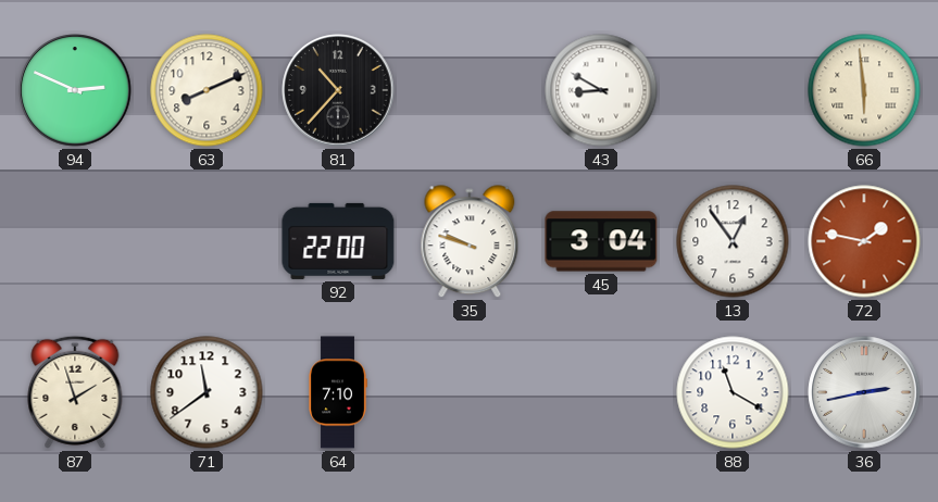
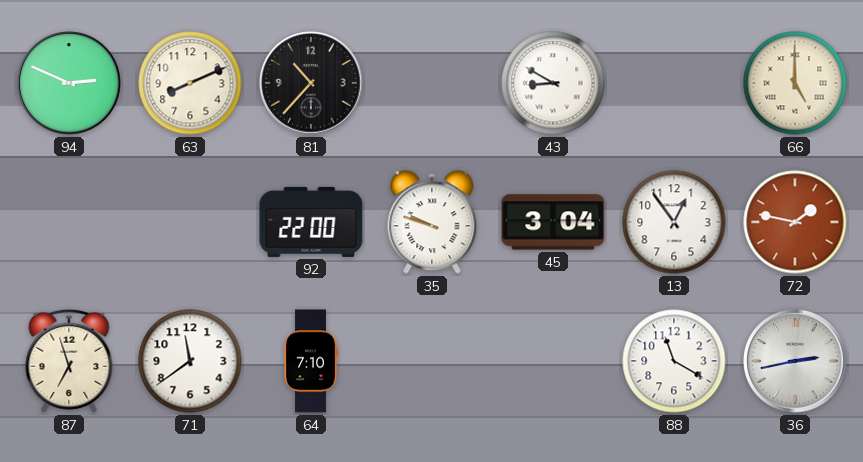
66: 5:59 -> 5:00 (795, 83)
87: 1:57 -> 6:57 (69, 361)
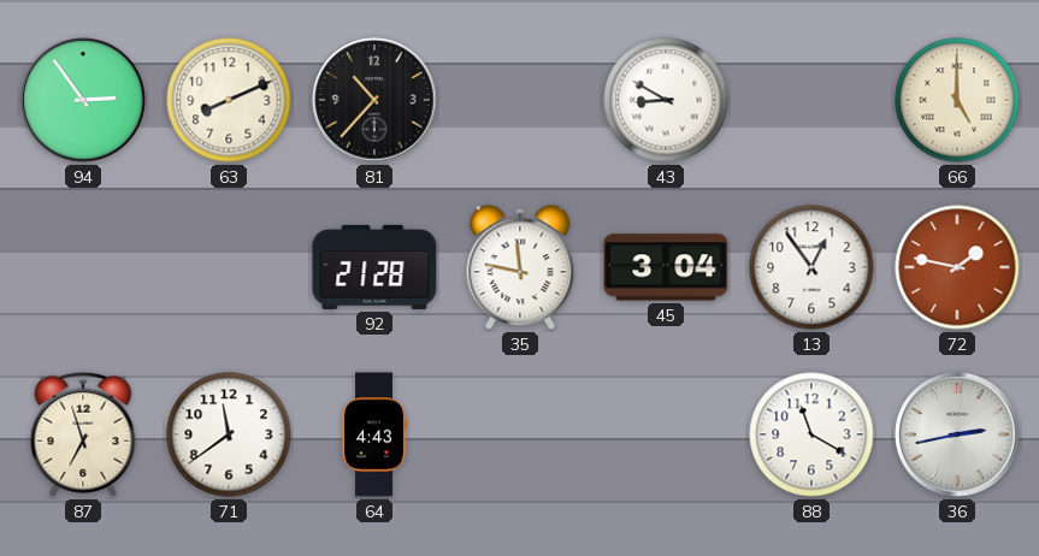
94: 2:49 -> 2:54 (83, 100)
92: 22:00 -> 21:28 (374, 267)
35: 9:48 -> 11:47 (520, 268)
64: 7:10 -> 4:43 (374, 434)
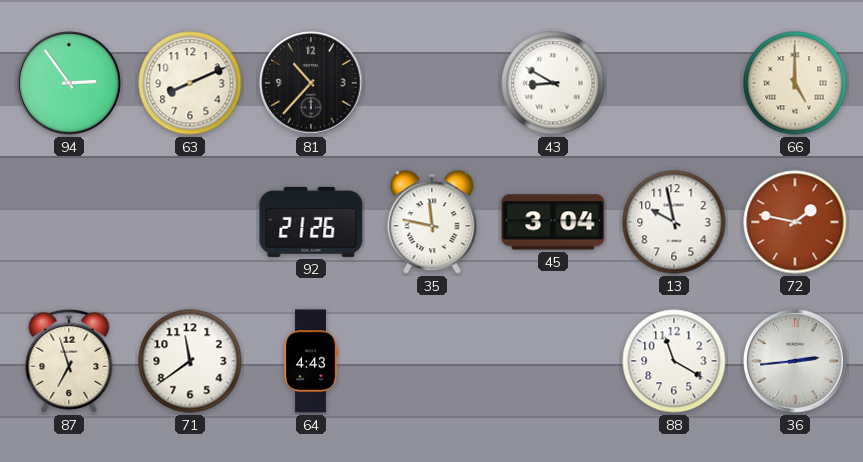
92: 21:28 -> 21:26 (311, 222)
13: 12:54 -> 9:58 (674, 222)
36: 2:43 -> 2:44 (795, 361)
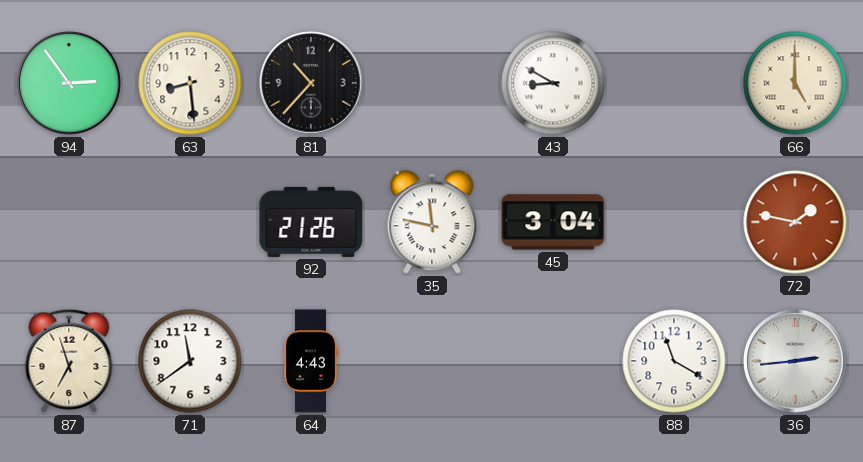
63: 8:11 -> 8:29 (190, 83)
13: 9:58 -> none (674, 222)
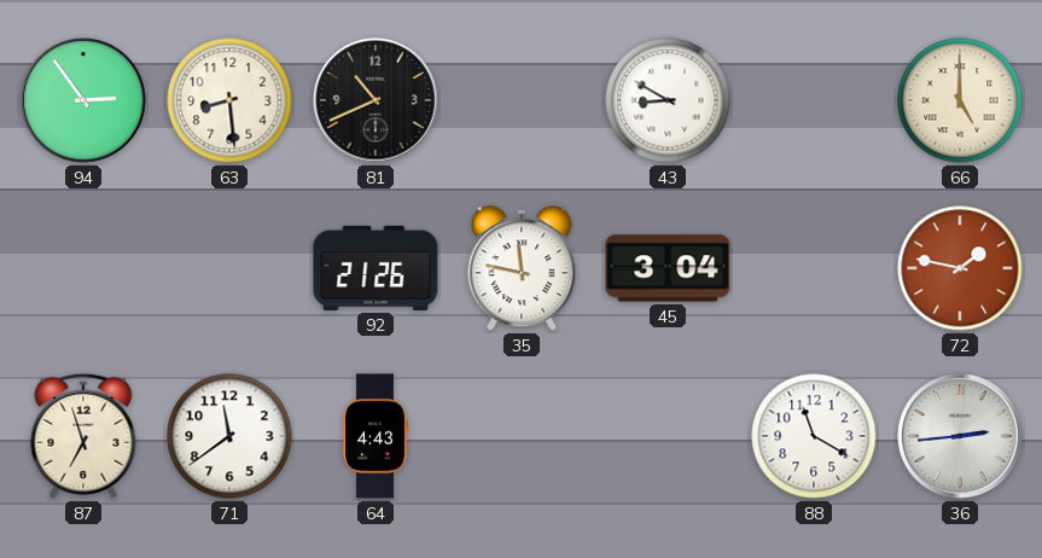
81: 10:37 -> 10:41 (376, 100)
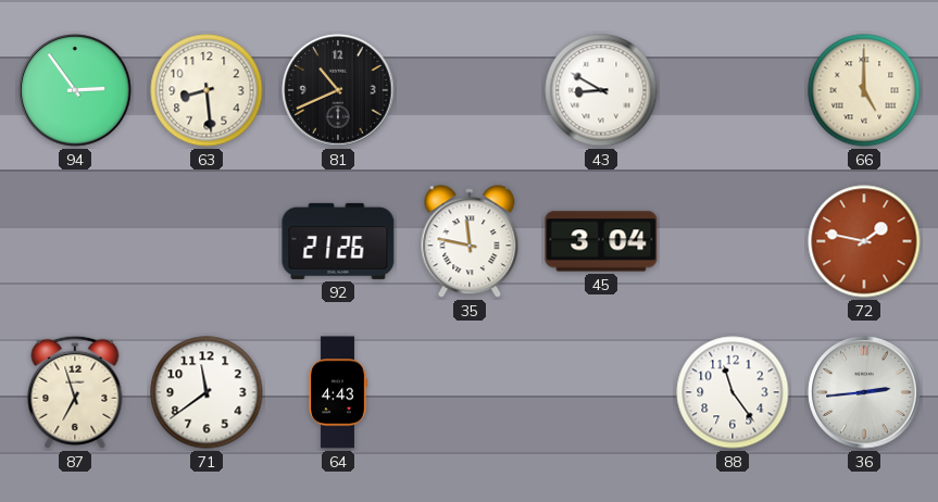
88: 11:20 -> 11:24 (733, 392)
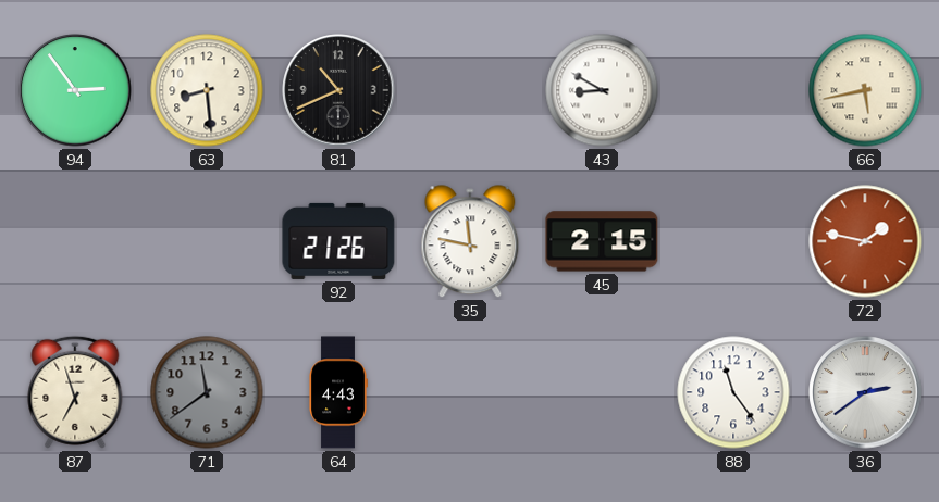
66: 5:00 -> 5:43 (865, 90)
45: 3:04 -> 2:15 (602, 241)
71 dial: white -> grey (207, 392)
36: 2:44 -> 2:39 (865, 392)
